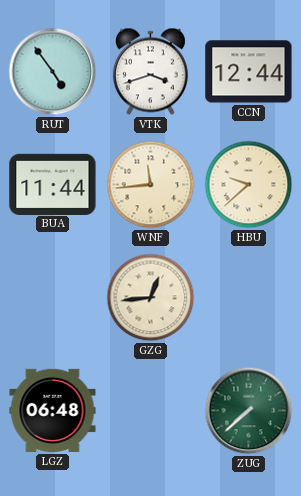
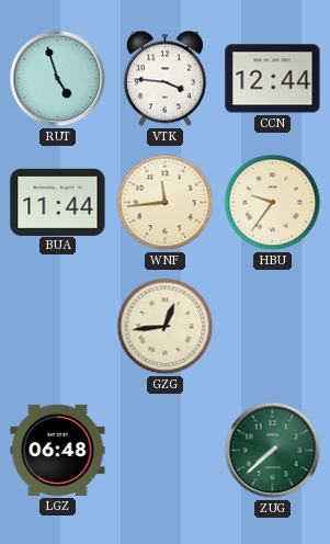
RUT: 4:54 -> 4:57 (58, 79)
VTK: 3:42 -> 3:46 (164, 79)
HBU: 9:38 -> 9:36 (273, 203)
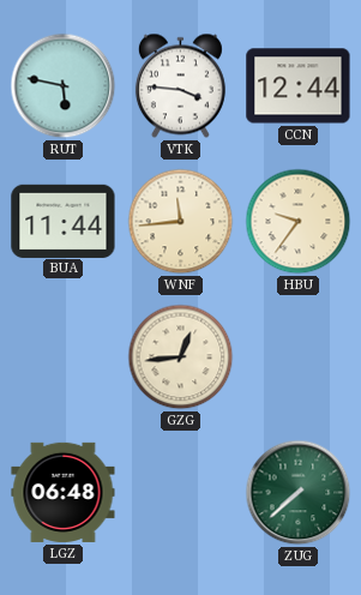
RUT: 4:57 -> 5:47 (64, 86)
